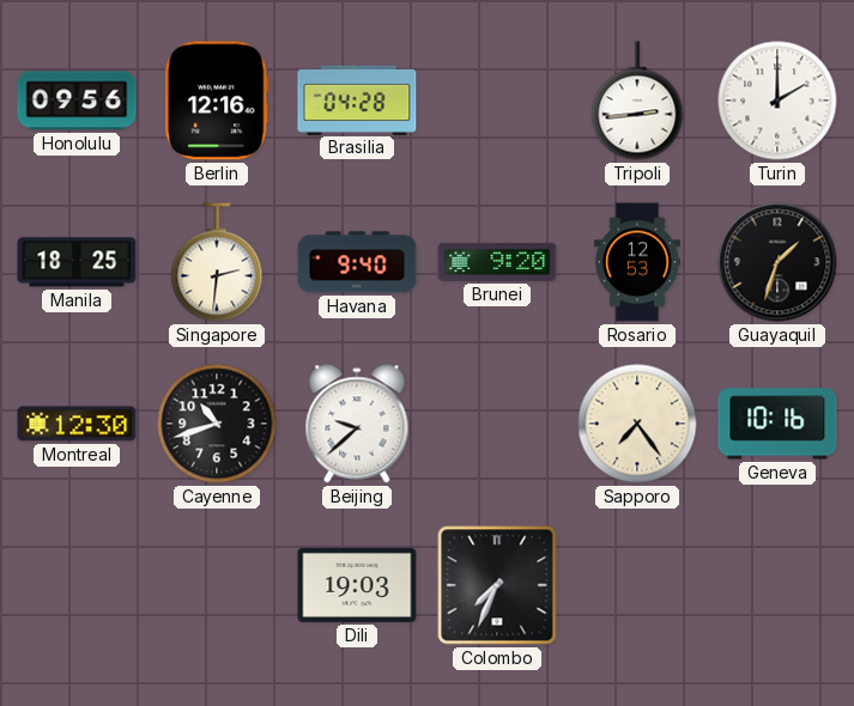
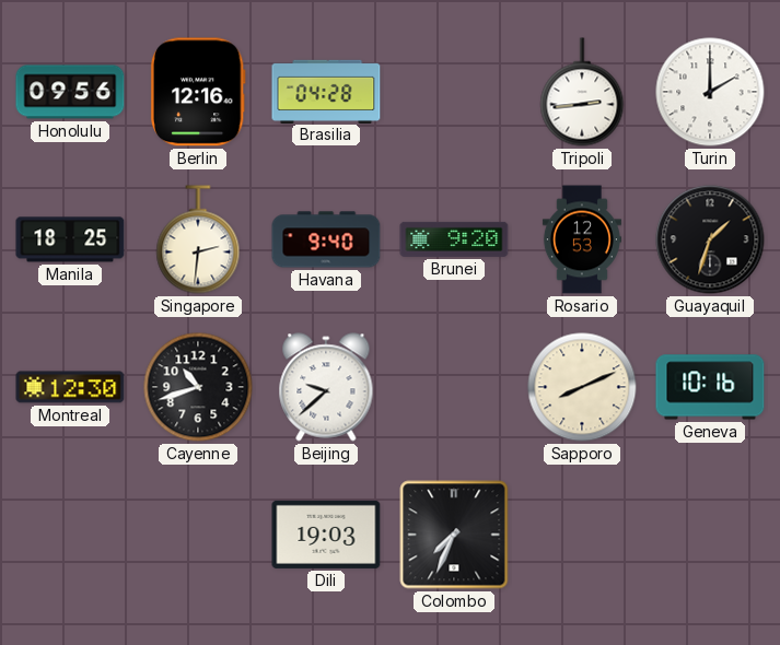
Sapporo: 7:24 -> 8:11 (582, 387)
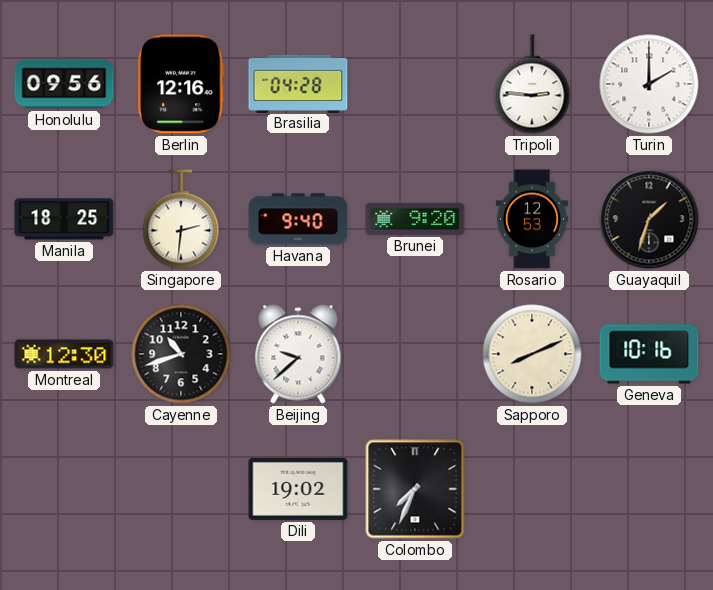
Tripoli: 2:44 -> 2:46 (532, 84)
Dili: 19:03 -> 19:02 (298, 489)
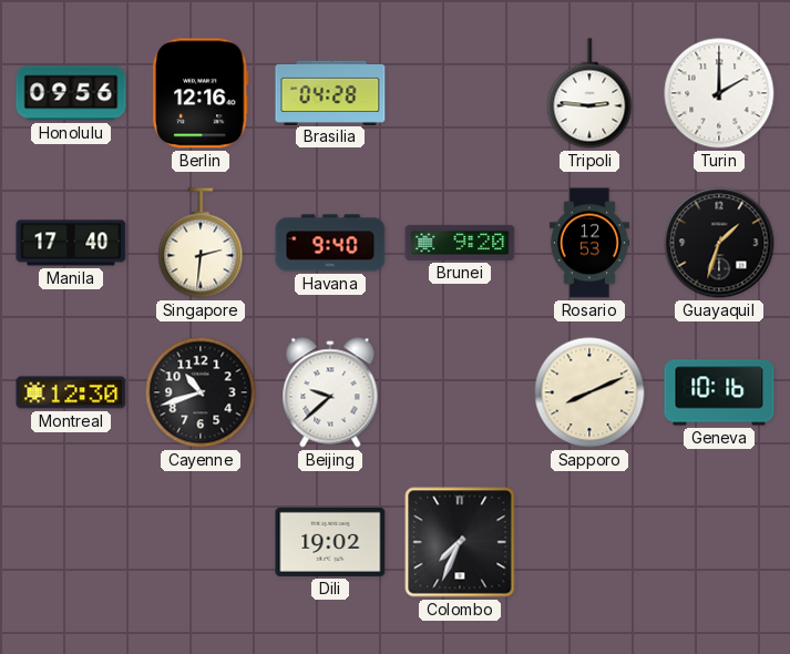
Manila: 18:25 -> 17:40 (71, 243)
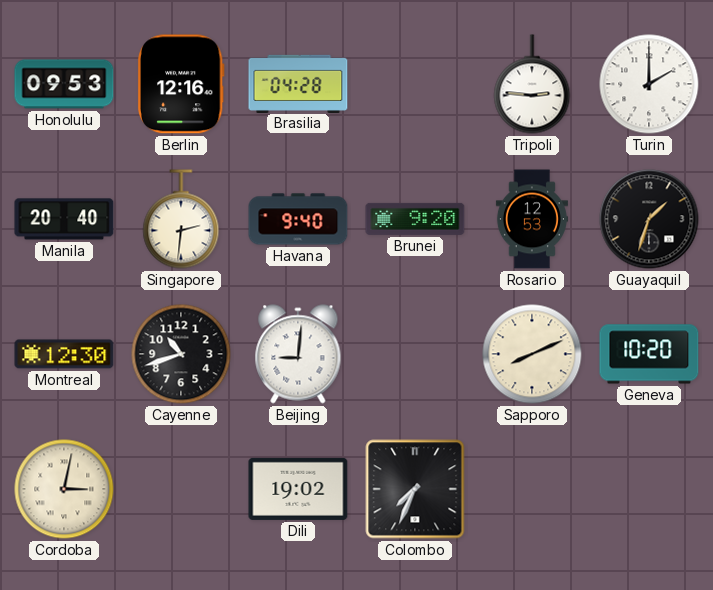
Honolulu: 09:56 -> 09:53 (64, 84)
Manila: 17:40 -> 20:40 (64, 219)
Beijing: 9:38 -> 9:01 (298, 354)
Geneva: 10:16 -> 10:20 (649, 354)
Cordoba: none -> 3:02 (64, 489)
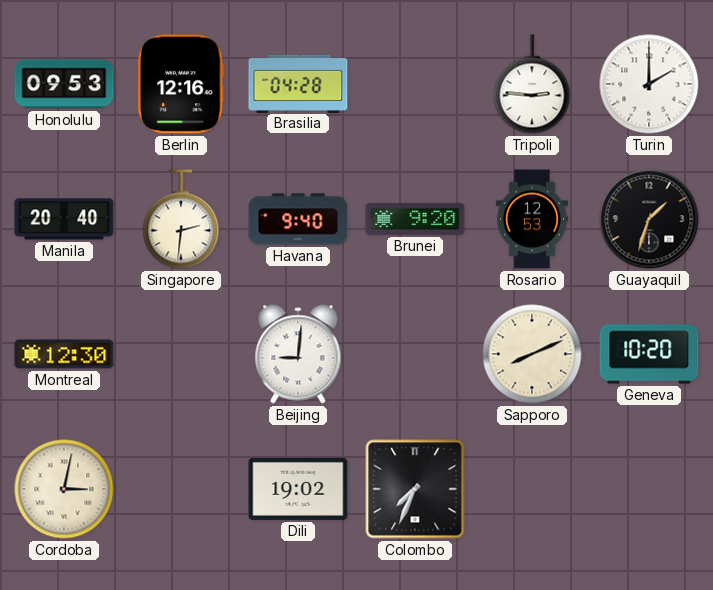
Cayenne: 10:42 -> none (181, 354)
